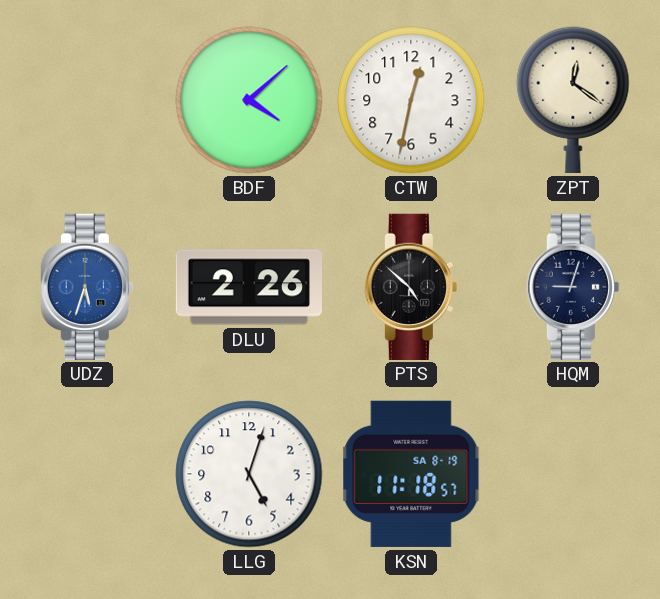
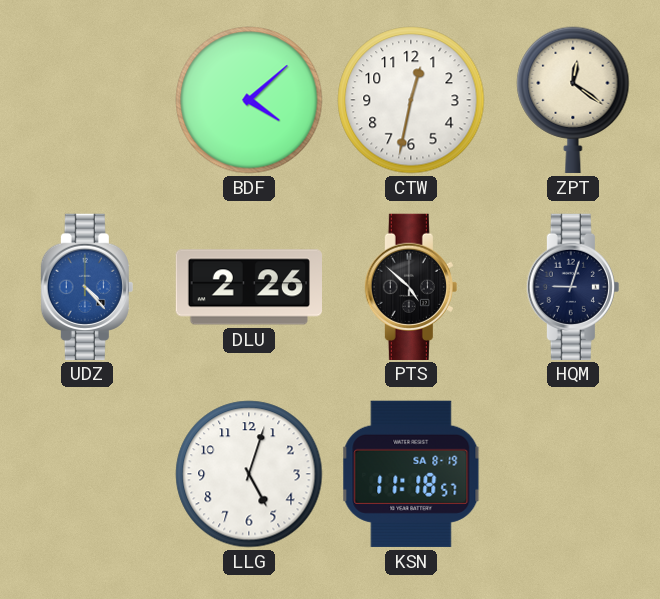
UDZ: 5:33 -> 4:23 (87, 286)
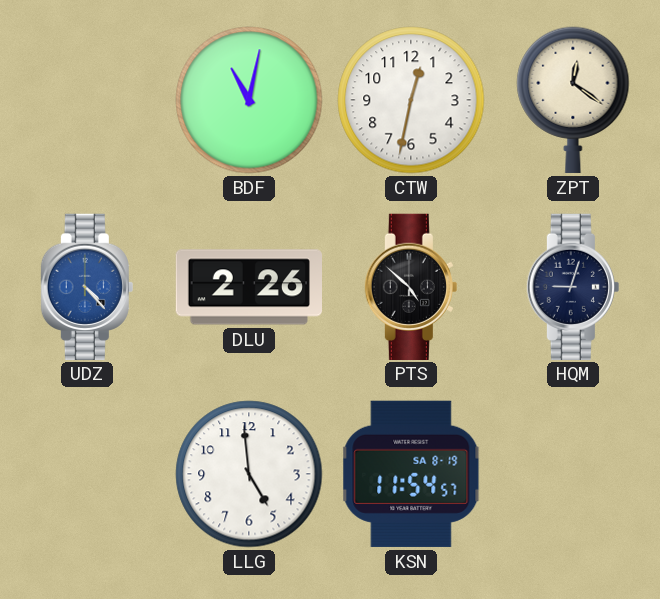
BDF: 4:08 -> 11:02 (249, 100)
LLG: 5:03 -> 4:59 (249, 474)
KSN: 11:18 -> 11:54 (411, 474)
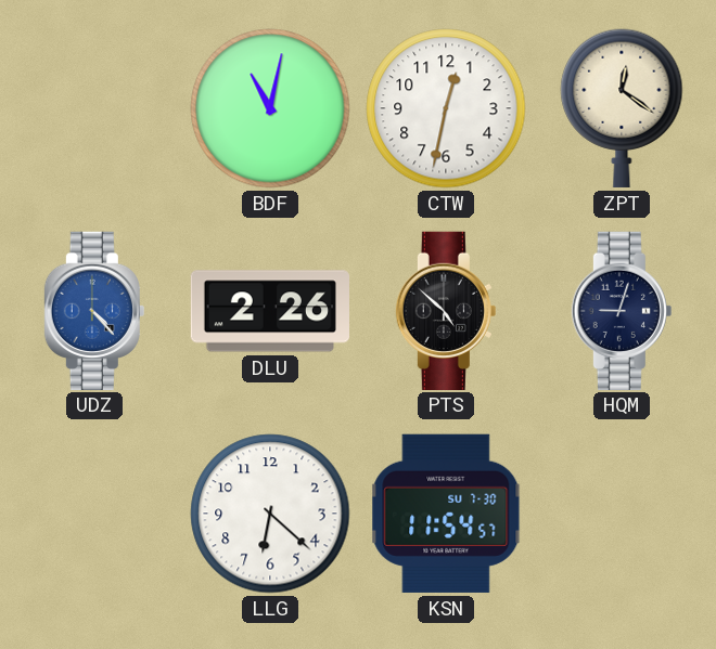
LLG: 4:59 -> 6:22 (270, 514)
KSN date: SA 8-19 -> SU 7-30 (446, 514)
